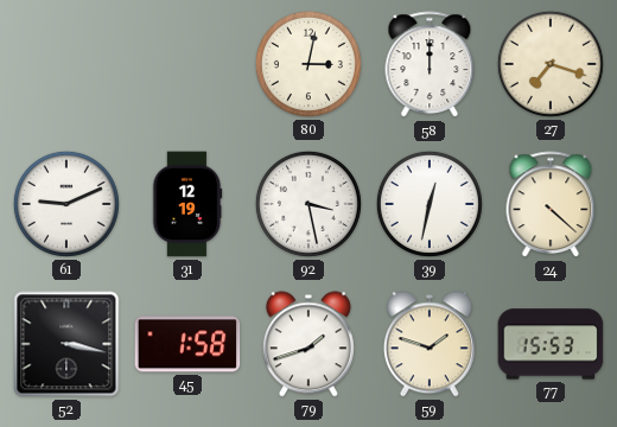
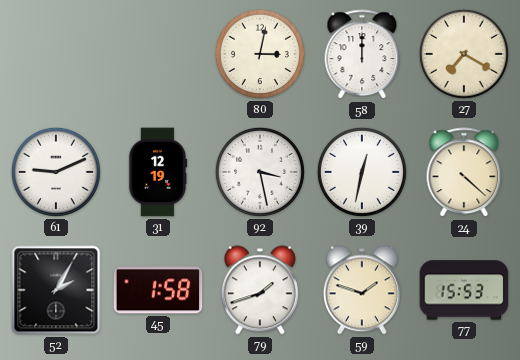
27: 7:18 -> 7:20 (464, 54)
52: 3:17 -> 2:05 (56, 290)
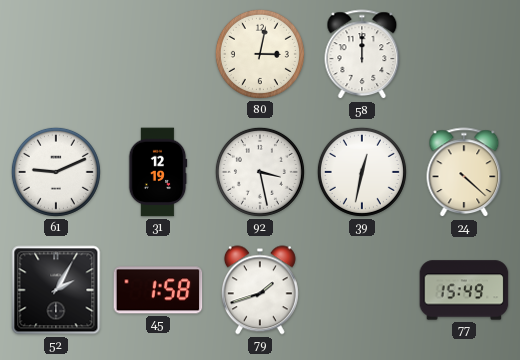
27: 7:20 -> none (464, 54)
59: 1:48 -> none (362, 290)
77: 15:53 -> 15:49 (464, 290)
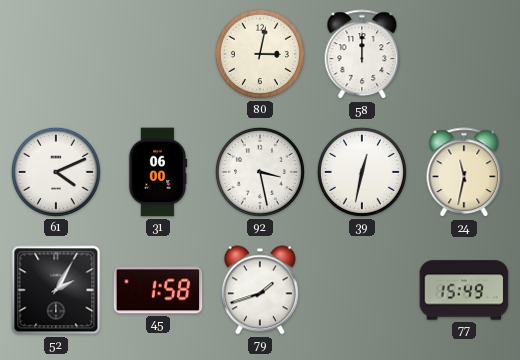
61: 9:11 -> 4:11 (56, 172)
31: 12:19 -> 06:00 (158, 172)
24: 4:22 -> 11:32 (464, 173)
